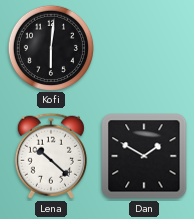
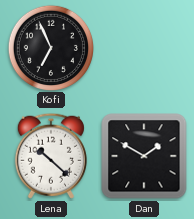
Kofi: 6:01 -> 6:56 (50, 47)
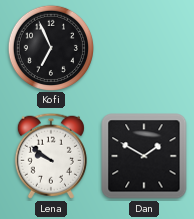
Lena: 10:22 -> 9:51 (51, 156)
